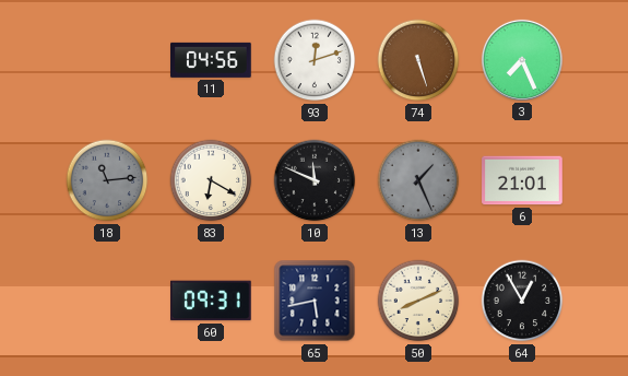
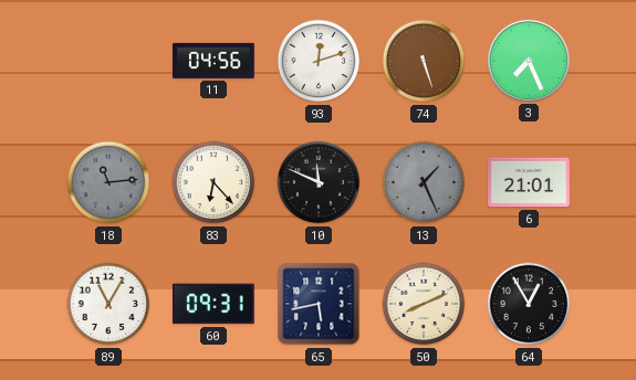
83: 6:20 -> 6:23 (213, 182)
89: none -> 11:05 (108, 304)
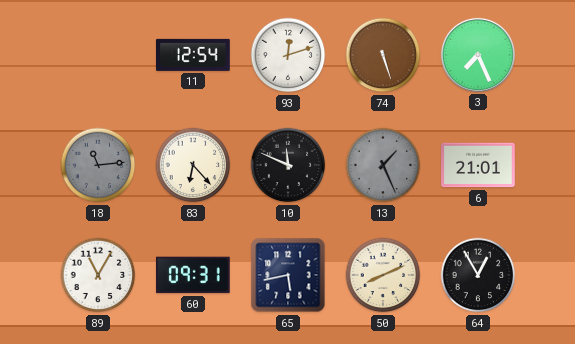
11: 04:56 -> 12:54 (194, 55)
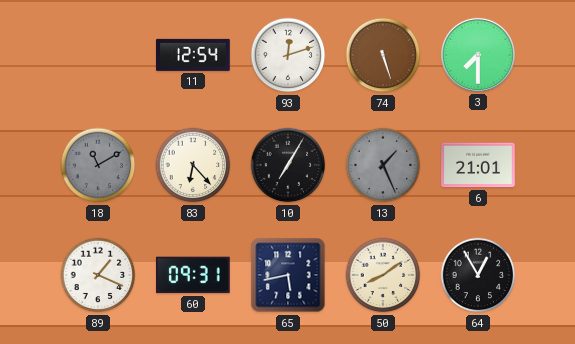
3: 7:26 -> 7:30 (478, 55)
18: 11:14 -> 11:10 (98, 165)
10: 11:49 -> 7:05 (288, 165)
89: 11:05 -> 1:19 (98, 275)
50: 8:11 -> 8:09 (383, 275)
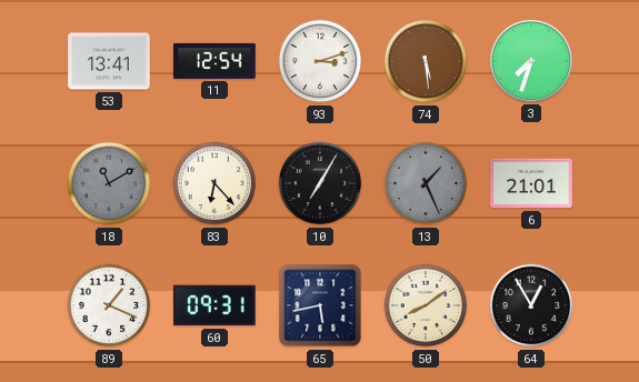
53: none -> 13:41 (109, 61)
93: 12:12 -> 3:12 (320, 61)
74: 5:27 -> 5:29 (426, 61)
3: 7:30 -> 7:33 (531, 61)
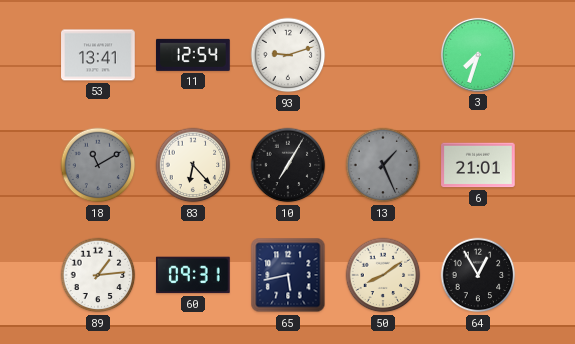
93: 3:12 -> 9:12 (288, 55)
74: 5:29 -> none (426, 61)
89: 1:19 -> 1:14 (98, 275)
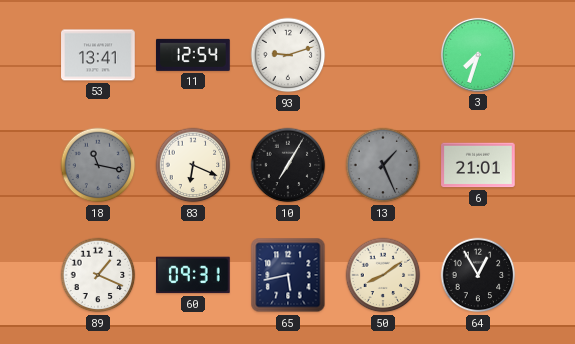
18: 11:10 -> 11:17 (98, 165)
83: 6:23 -> 6:19 (193, 165)
89: 1:14 -> 1:19 (98, 275)
